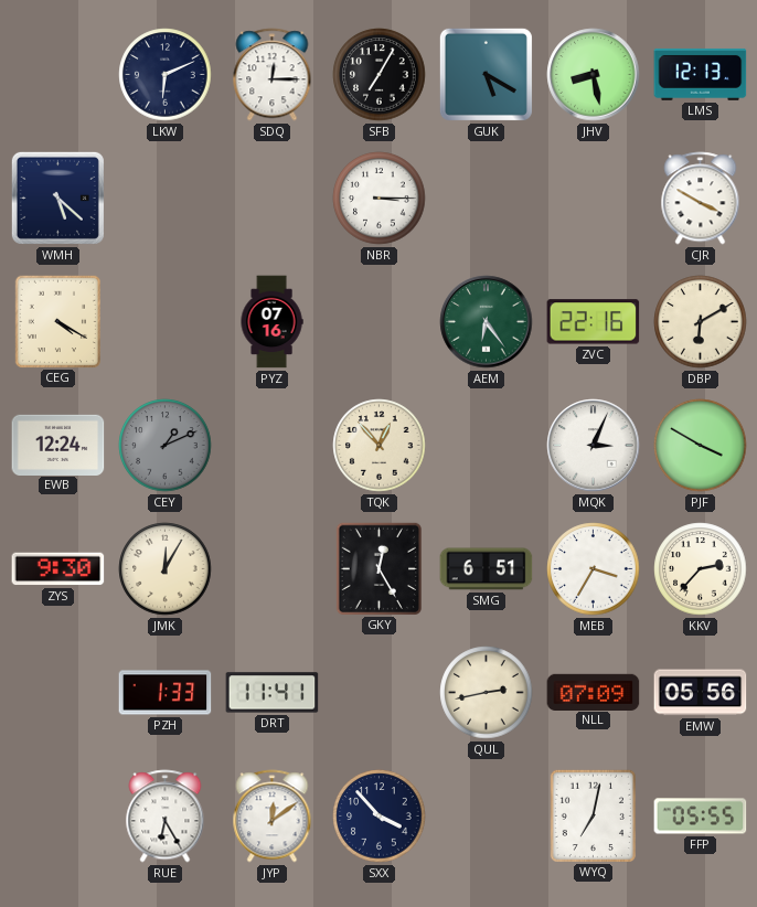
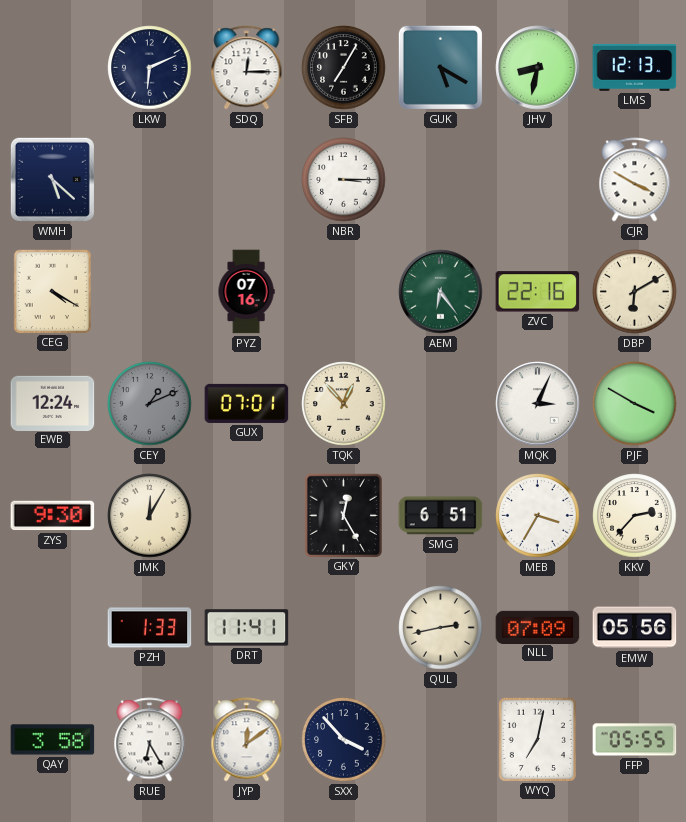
JHV: 8:28 -> 8:32 (538, 68)
GUX: none -> 07:01 (247, 403)
QAY: none -> 3:58 (53, 740)
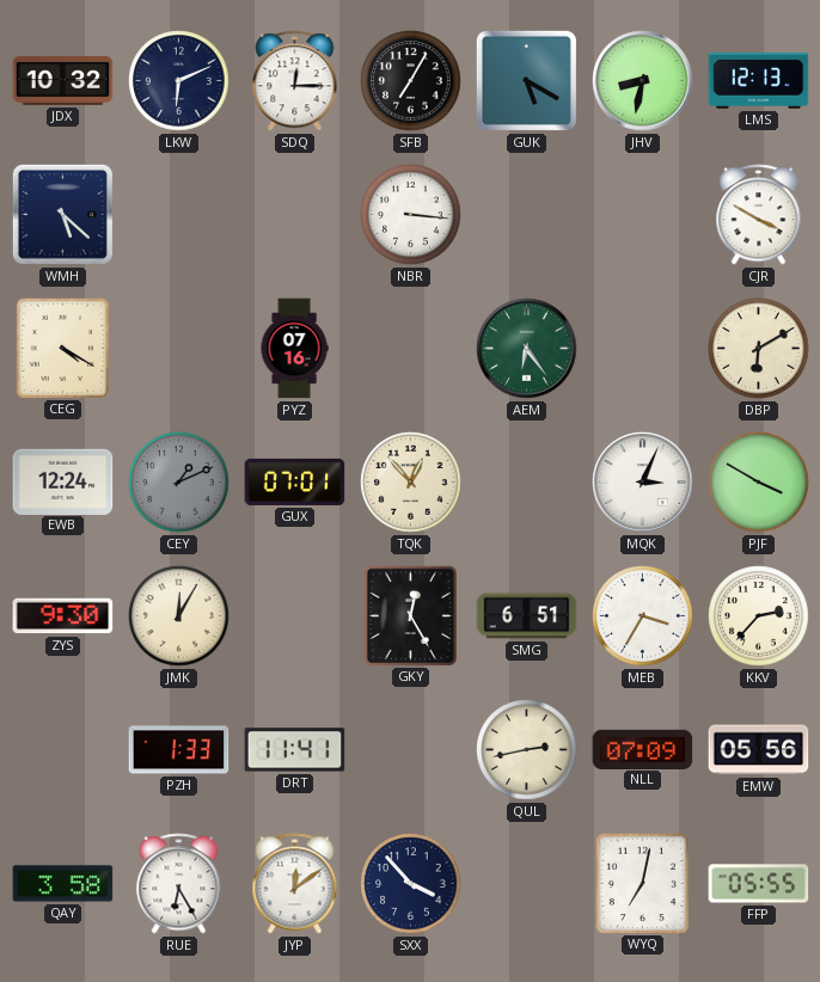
JDX: none -> 10:32 (63, 80)
NBR: 3:15 -> 3:16 (411, 215)
ZVC: 22:16 -> none (538, 292)
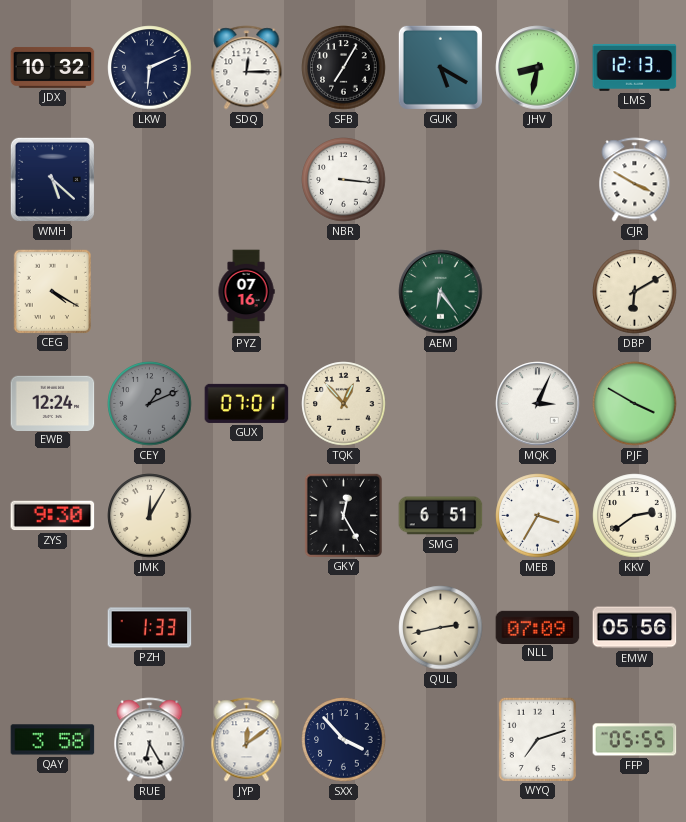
KKV: 2:37 -> 2:39 (635, 516)
DRT: 11:41 -> none (295, 750)
WYQ: 7:02 -> 7:12 (537, 739)
